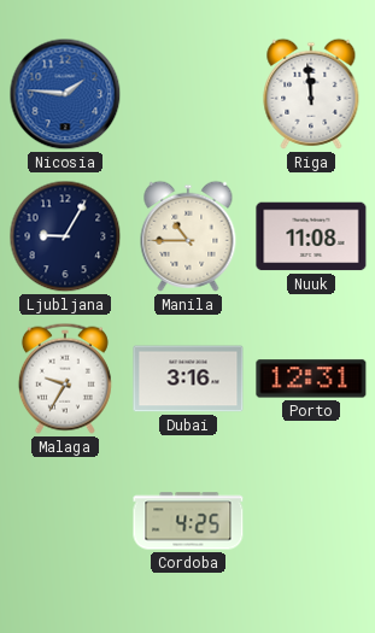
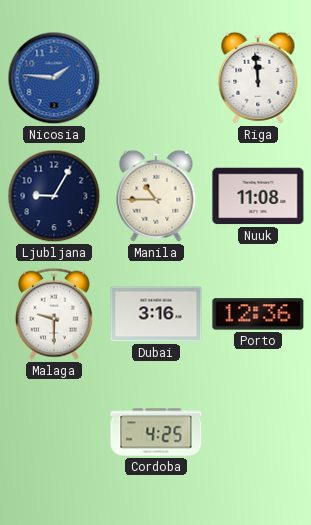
Malaga: 9:35 -> 9:30 (54, 314)
Porto: 12:31 -> 12:36 (258, 314)
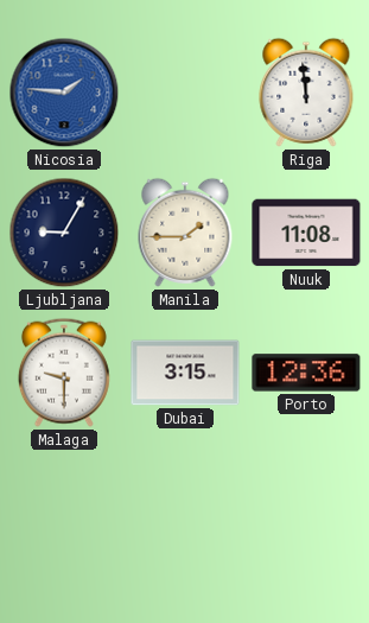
Manila: 10:45 -> 1:45 (185, 233)
Dubai: 3:16 -> 3:15 (185, 373)
Cordoba: 4:25 -> none (156, 432)
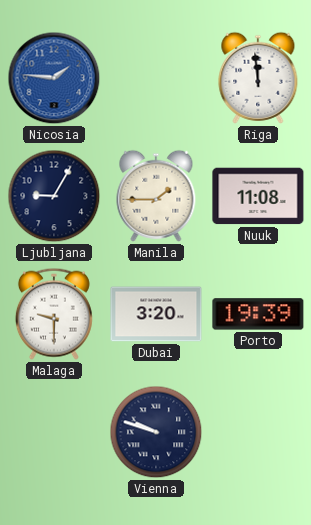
Dubai: 3:15 -> 3:20 (156, 314)
Porto: 12:36 -> 19:39 (258, 314)
Vienna: none -> 9:48 (156, 432)
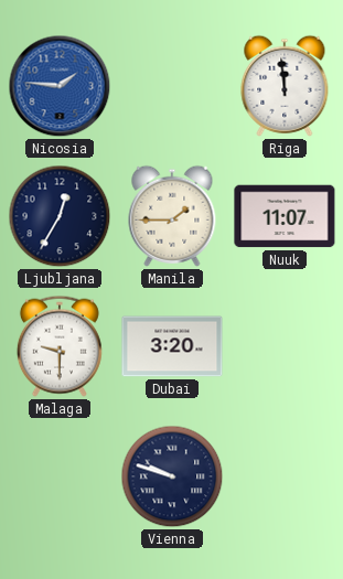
Ljubljana: 9:05 -> 12:35 (60, 216)
Nuuk: 11:08 -> 11:07 (285, 216)
Porto: 19:39 -> none (258, 314)
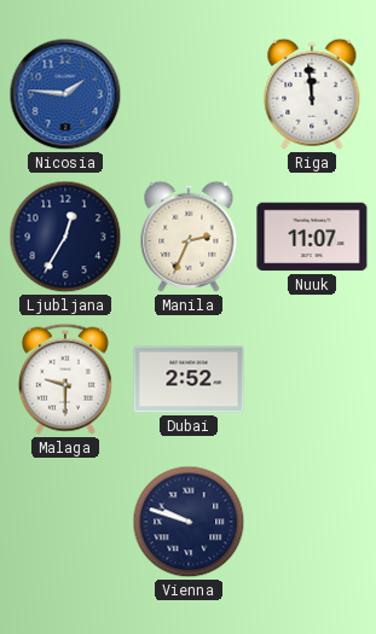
Manila: 1:45 -> 2:34 (189, 237)
Dubai: 3:20 -> 2:52 (189, 379)
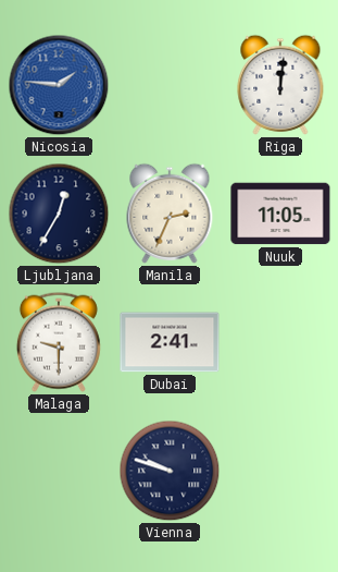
Riga: 11:59 -> 12:01 (280, 85)
Nuuk: 11:07 -> 11:05 (280, 214)
Dubai: 2:52 -> 2:41 (170, 342)
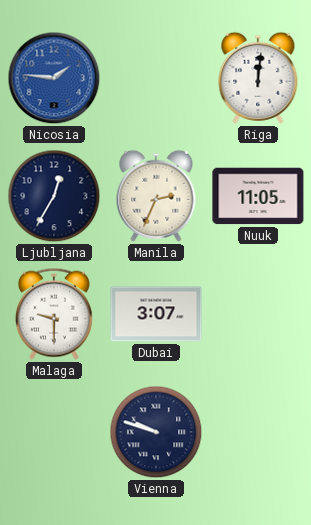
Dubai: 2:41 -> 3:07 (156, 314)
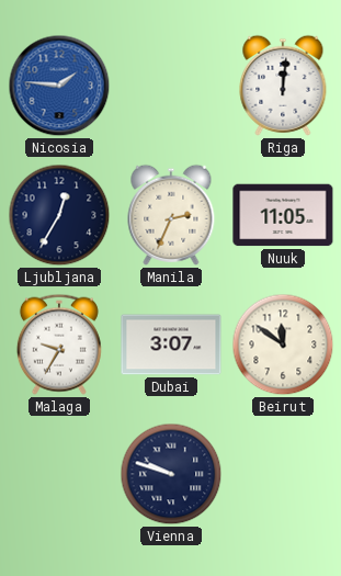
Malaga: 9:30 -> 9:35 (59, 345)
Beirut: none -> 11:51 (283, 345)
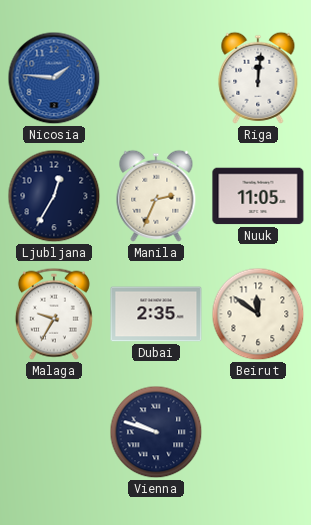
Dubai: 3:07 -> 2:35 (156, 314)
